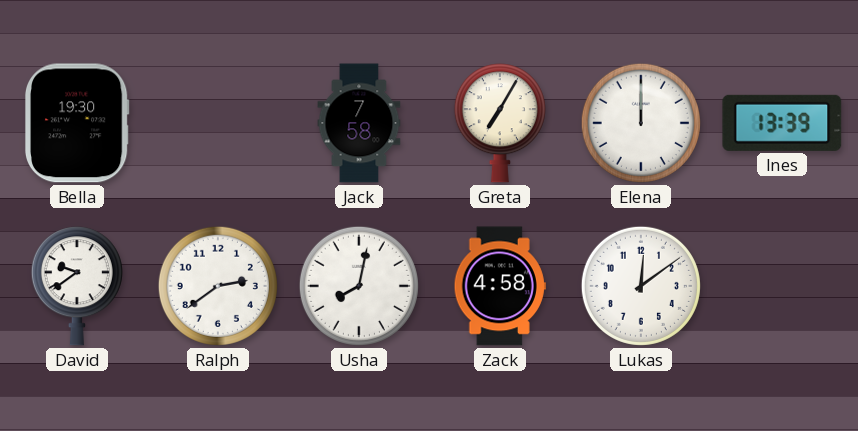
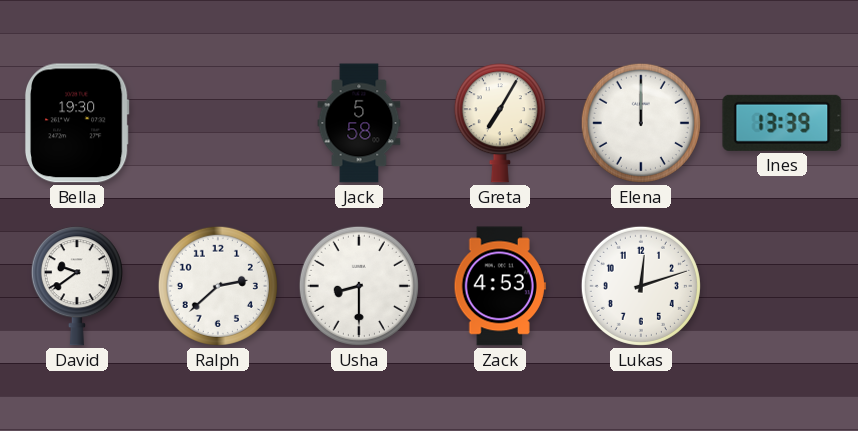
Jack: 7:58 -> 5:58 (359, 123)
Ralph: 2:39 -> 2:38 (218, 286)
Usha: 8:02 -> 8:30 (359, 286)
Zack: 4:58 -> 4:53 (500, 286)
Lukas: 12:09 -> 12:12 (641, 286)
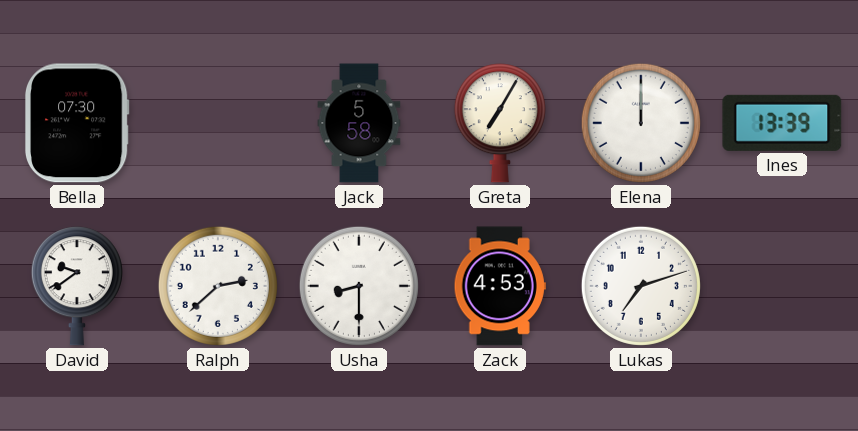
Bella: 19:30 -> 07:30 (77, 123)
Lukas: 12:12 -> 7:12 (641, 286)
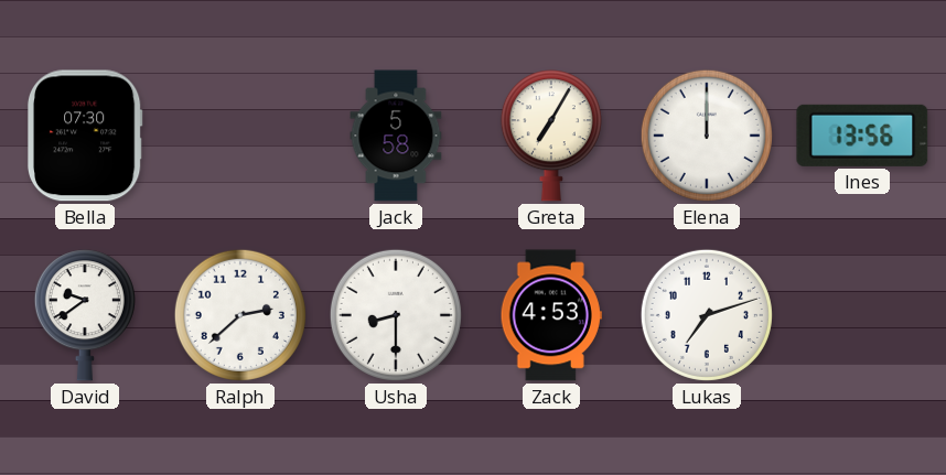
Ines: 13:39 -> 13:56 (862, 136)
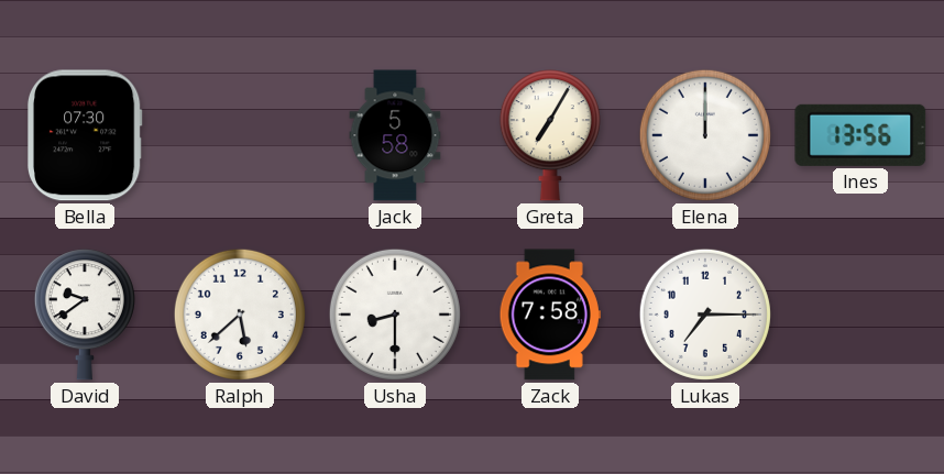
Ralph: 2:38 -> 5:38 (240, 315)
Zack: 4:53 -> 7:58 (550, 315)
Lukas: 7:12 -> 7:15 (705, 315)
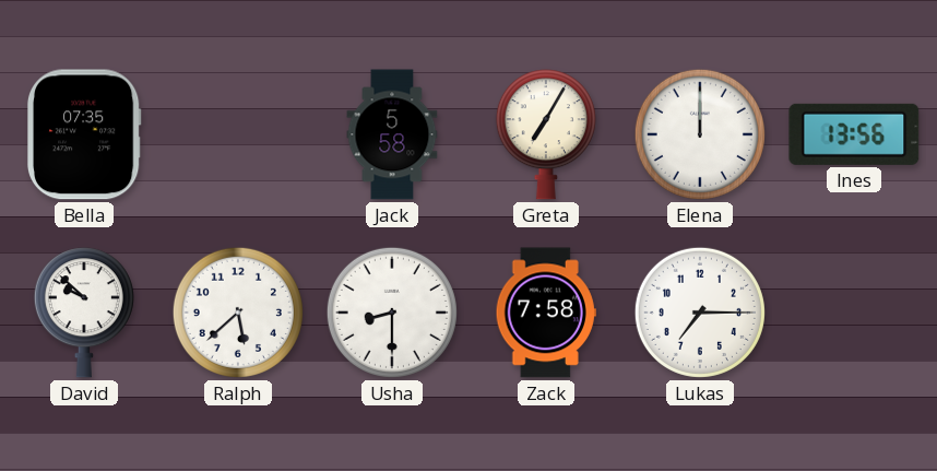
Bella: 07:30 -> 07:35 (84, 134)
David: 9:39 -> 9:52 (84, 313)
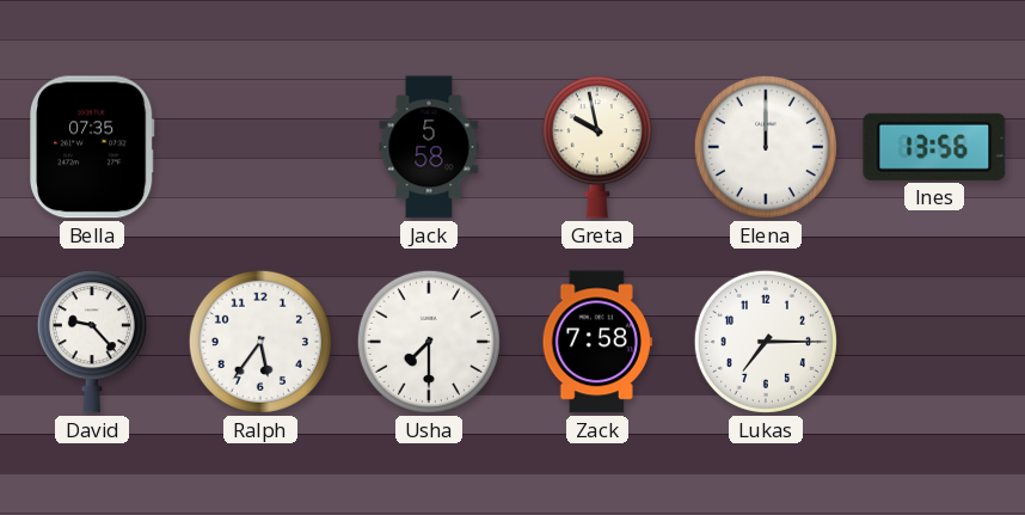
Greta: 7:05 -> 9:58 (597, 147)
David: 9:52 -> 9:23 (92, 342)
Ralph: 5:38 -> 5:36 (260, 342)
Usha: 8:30 -> 7:30 (429, 342)
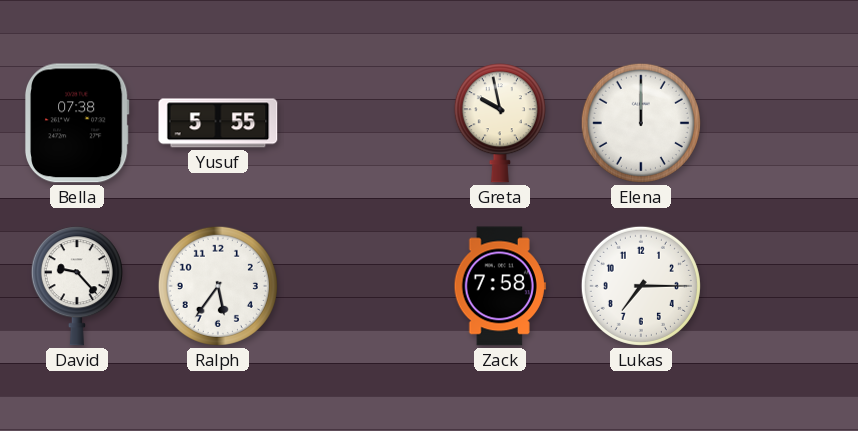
Bella: 07:35 -> 07:38 (77, 123)
Yusuf: none -> 5:55 (218, 123)
Jack: 5:58 -> none (429, 147)
Ines: 13:56 -> none (934, 147)
Usha: 7:30 -> none (429, 342)
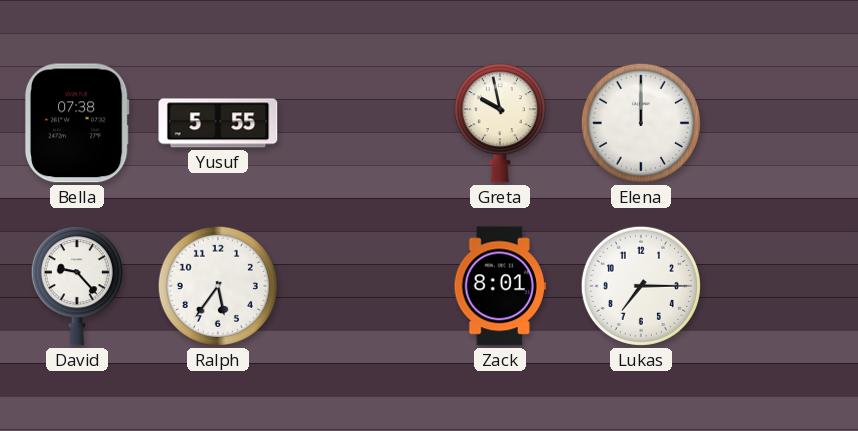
Zack: 7:58 -> 8:01 (500, 286)
